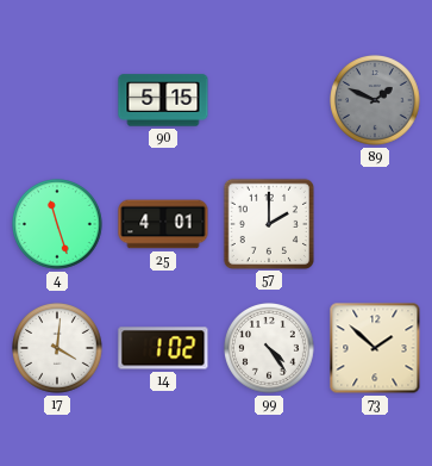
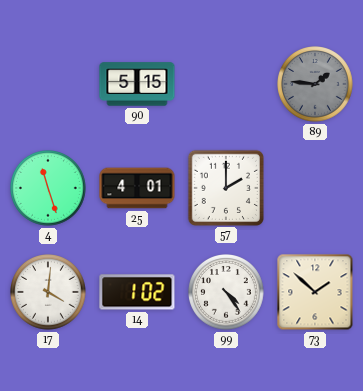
89: 1:49 -> 1:46 (316, 85)
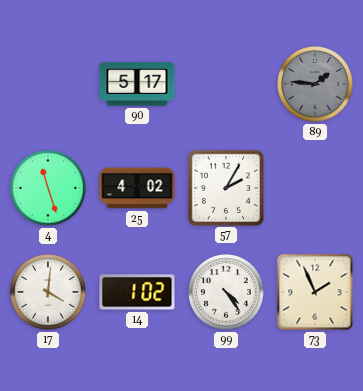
90: 5:15 -> 5:17 (137, 84)
25: 4:01 -> 4:02 (137, 188)
57: 2:00 -> 2:05 (225, 187)
73: 1:52 -> 1:56 (315, 292)
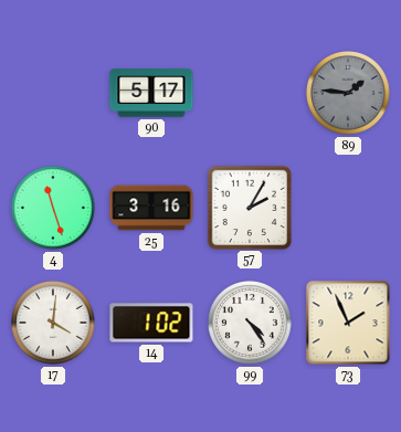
25: 4:02 -> 3:16 (151, 208)
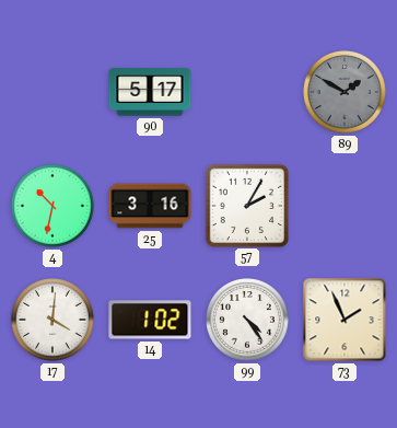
89: 1:46 -> 1:50 (346, 93)
4: 11:27 -> 10:32 (54, 207)
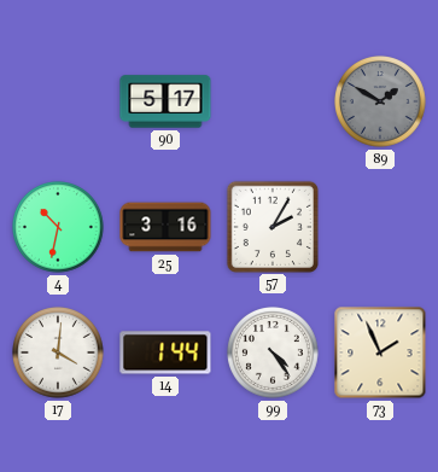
14: 1:02 -> 1:44 (165, 352)
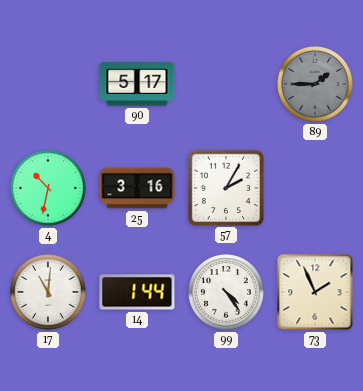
89: 1:50 -> 1:45 (316, 85)
17: 4:01 -> 11:01 (49, 293)
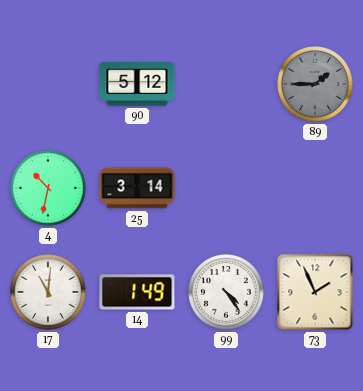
90: 5:17 -> 5:12 (137, 84)
25: 3:16 -> 3:14 (137, 188)
57: 2:05 -> none (225, 187)
14: 1:44 -> 1:49 (137, 292)
